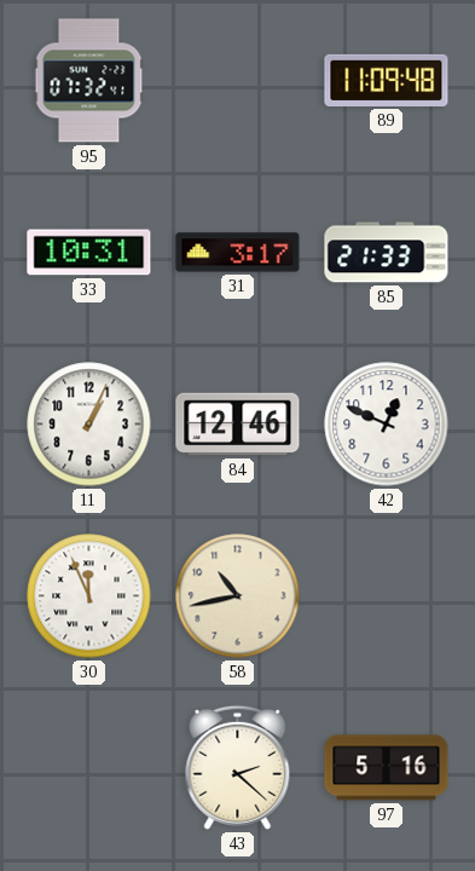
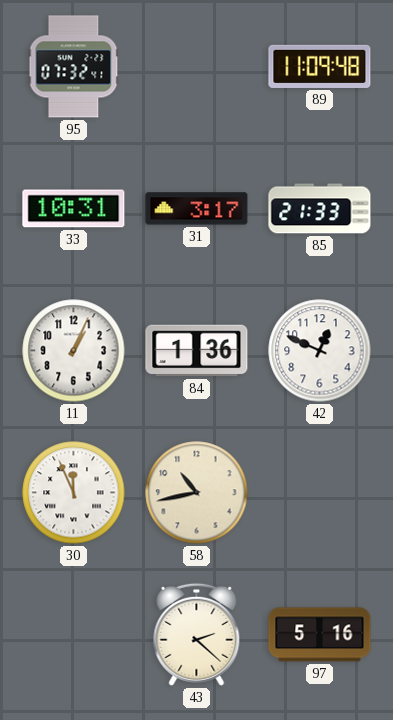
84: 12:46 -> 1:36 (197, 351)
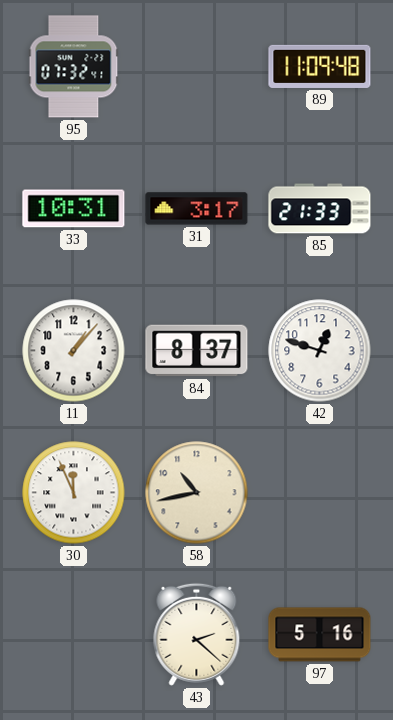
11: 1:04 -> 1:07 (74, 351)
84: 1:36 -> 8:37 (197, 351)
42: 12:49 -> 12:48 (320, 351)
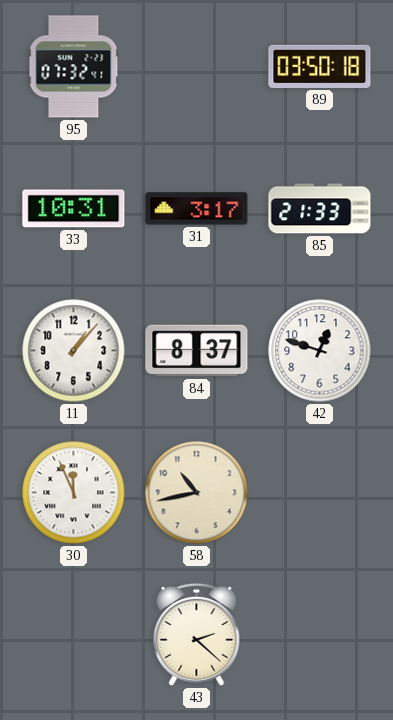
89: 11:09 -> 03:50 (320, 66)
97: 5:16 -> none (320, 635)
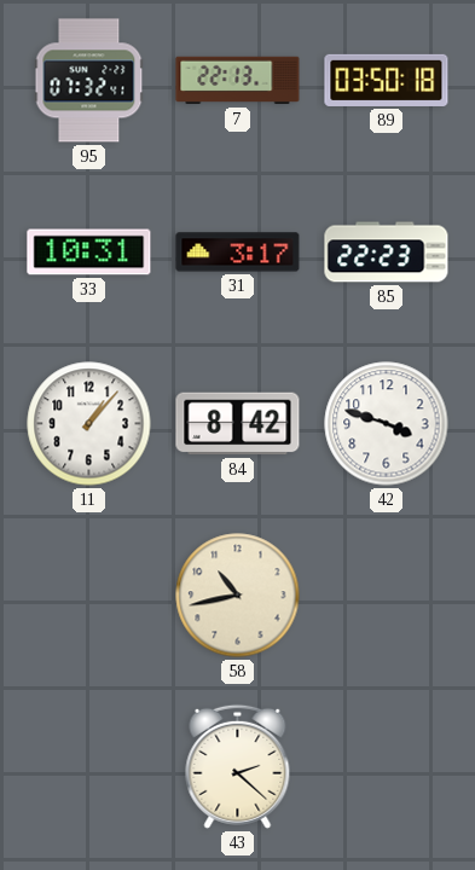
7: none -> 22:13 (238, 81)
85: 21:33 -> 22:23 (387, 253)
84: 8:37 -> 8:42 (238, 424)
42: 12:48 -> 3:48 (387, 424)
30: 11:56 -> none (74, 493)
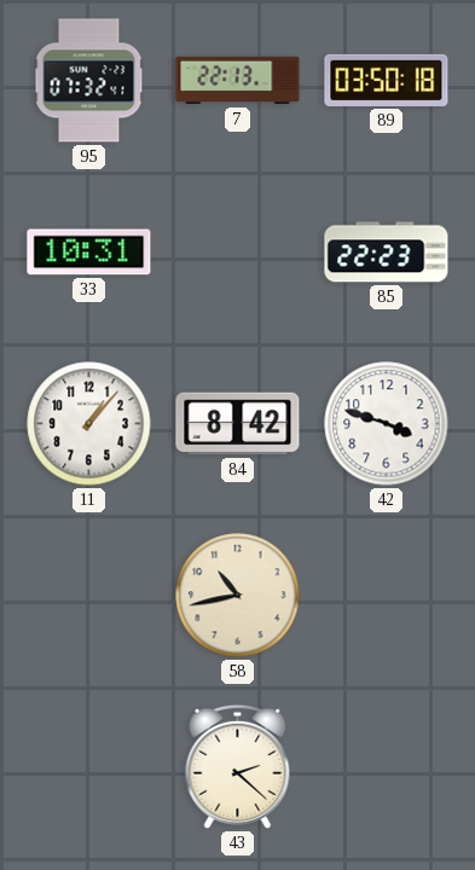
31: 3:17 -> none (238, 253)
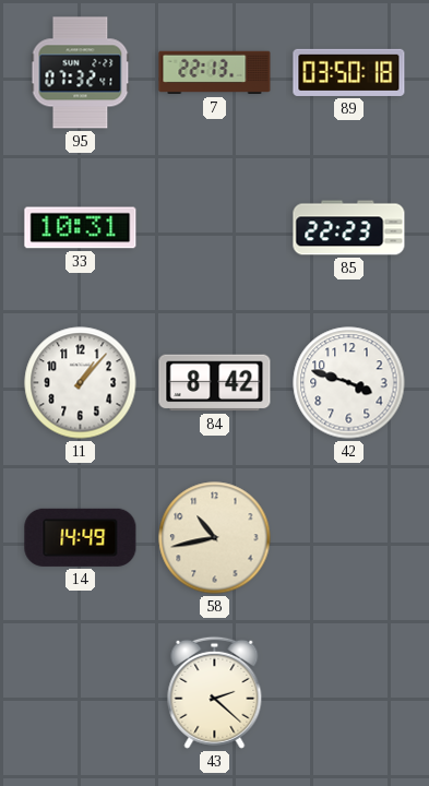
14: none -> 14:49 (81, 537)
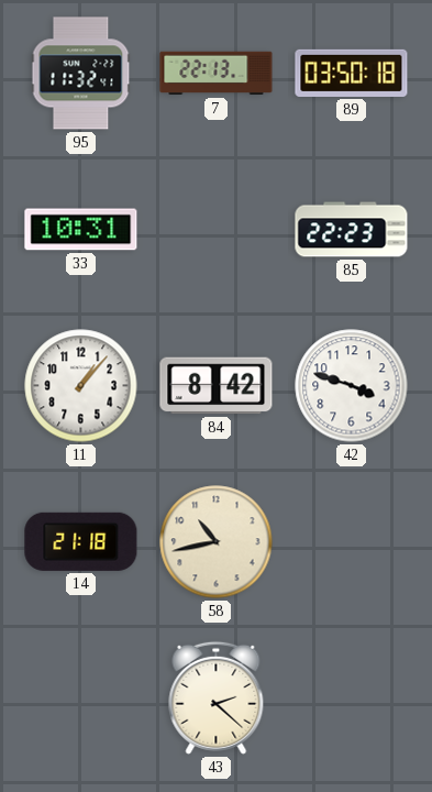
95: 07:32 -> 11:32 (81, 74)
14: 14:49 -> 21:18 (81, 541)
